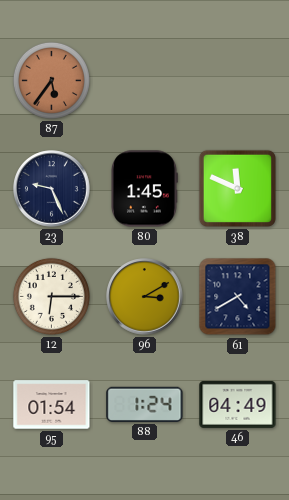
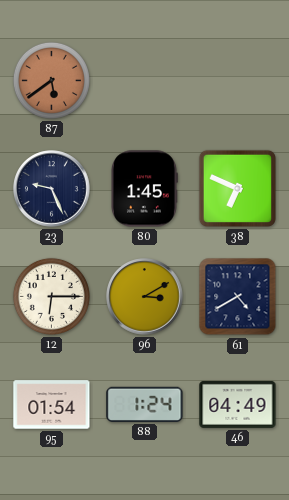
87: 5:36 -> 5:39 (51, 80)
38: 11:49 -> 6:49 (237, 188)
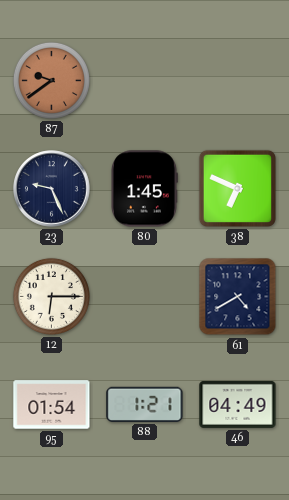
87: 5:39 -> 9:39 (51, 80)
96: 3:10 -> none (145, 297)
88: 1:24 -> 1:21 (145, 404)
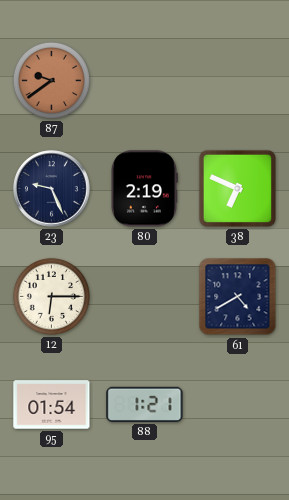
80: 1:45 -> 2:19 (145, 189)
46: 04:49 -> none (238, 404)
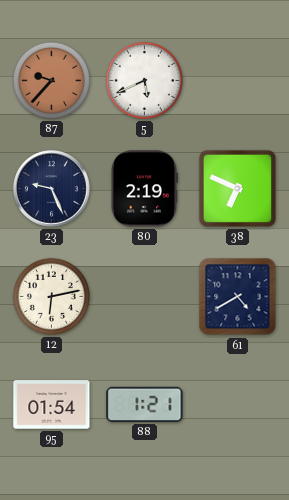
87: 9:39 -> 9:37 (51, 80)
5: none -> 5:41 (144, 80)
12: 6:15 -> 6:13 (51, 296)
